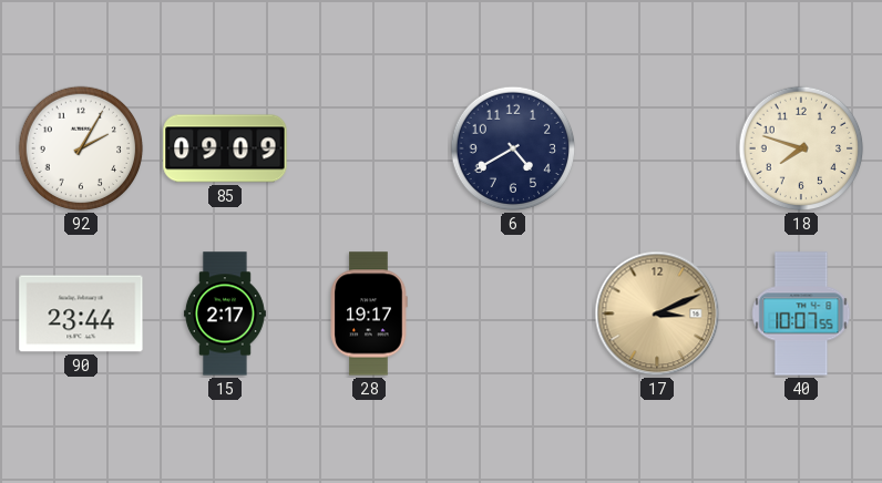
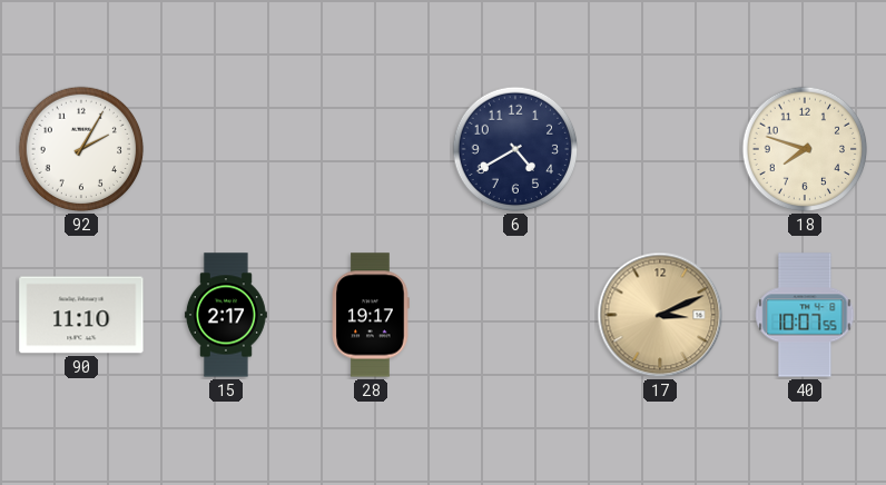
85: 09:09 -> none (225, 148)
90: 23:44 -> 11:10 (81, 315)
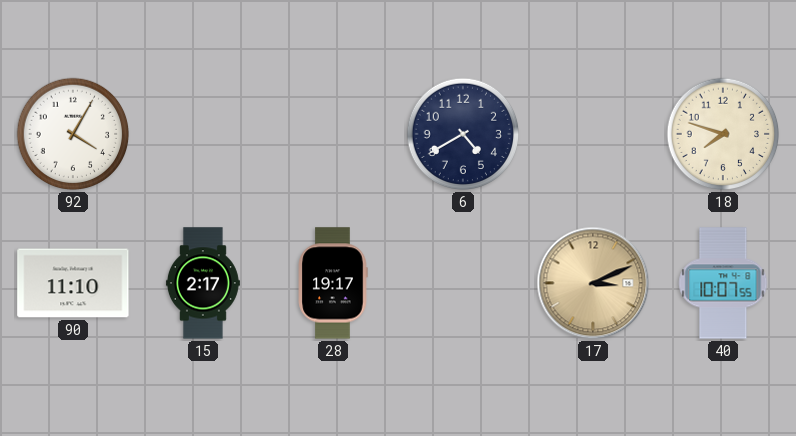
92: 2:05 -> 4:05 (73, 134)
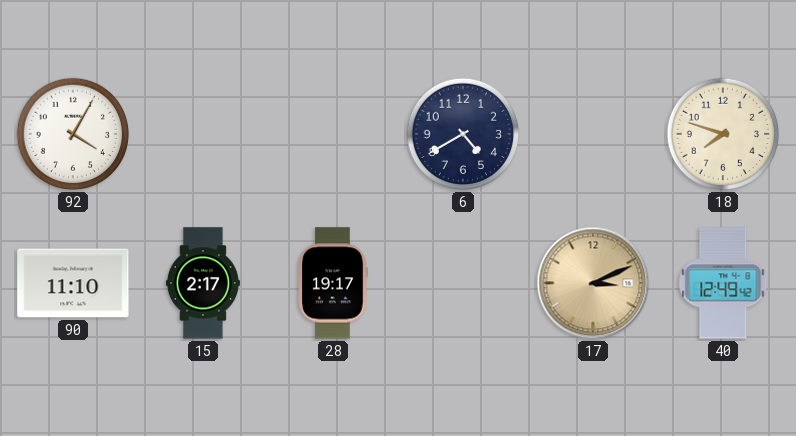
40: 10:07 -> 12:49 (723, 283)
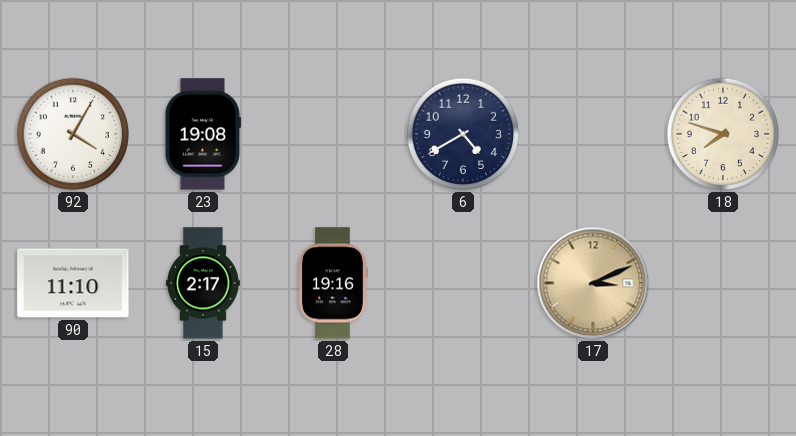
23: none -> 19:08 (202, 134)
28: 19:17 -> 19:16 (333, 283)
40: 12:49 -> none (723, 283)
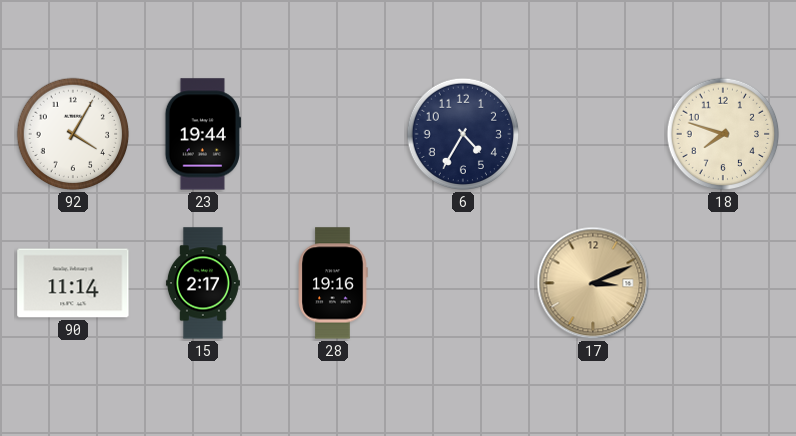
23: 19:08 -> 19:44 (202, 134)
6: 4:40 -> 4:35 (463, 134)
90: 11:10 -> 11:14 (73, 283)
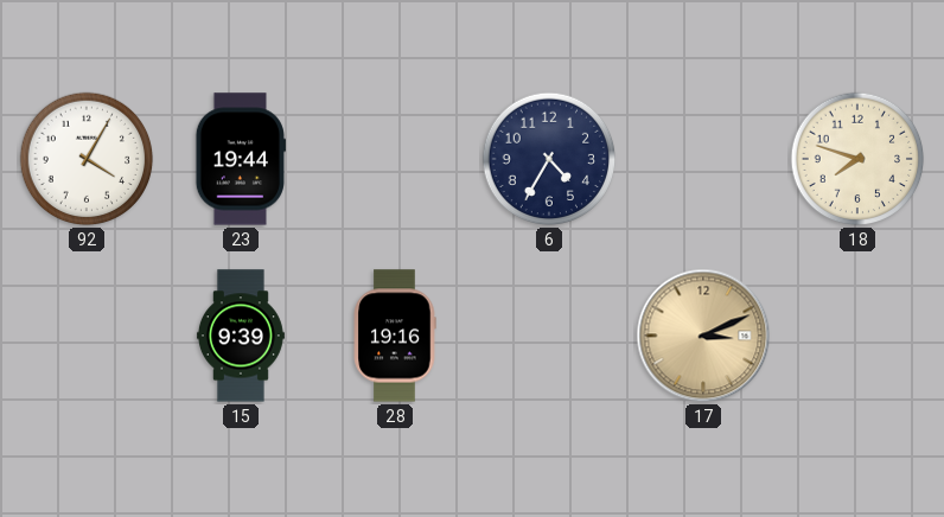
90: 11:14 -> none (73, 283)
15: 2:17 -> 9:39 (241, 336)
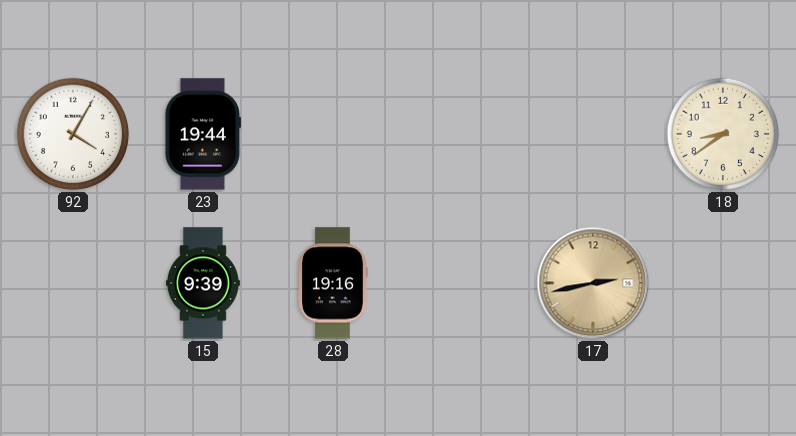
6: 4:35 -> none (549, 159)
18: 7:48 -> 8:39 (723, 134)
17: 3:11 -> 2:43 (593, 283)
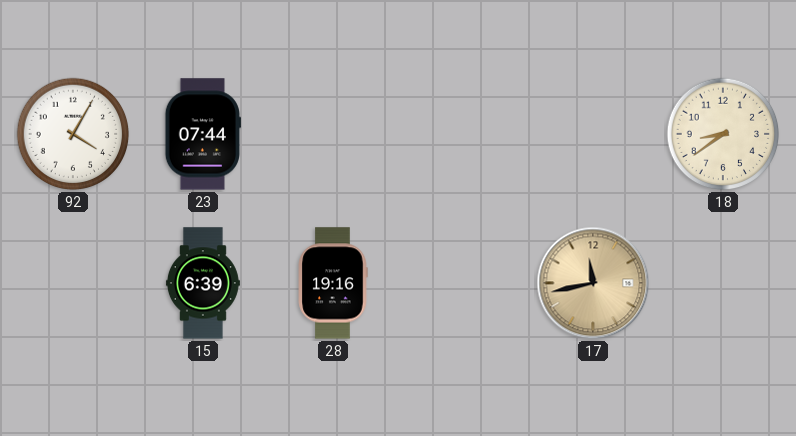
23: 19:44 -> 07:44 (202, 134)
15: 9:39 -> 6:39 (203, 283)
17: 2:43 -> 11:43 (593, 283)
